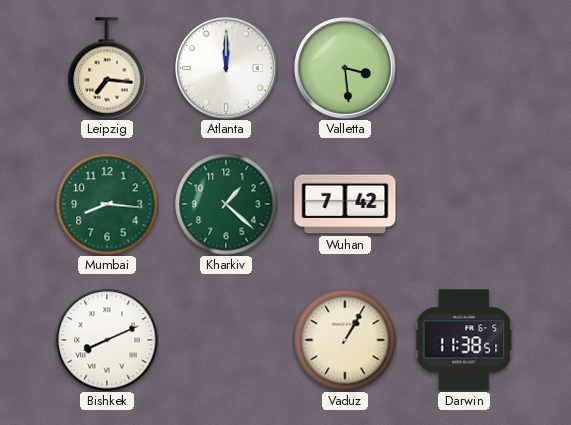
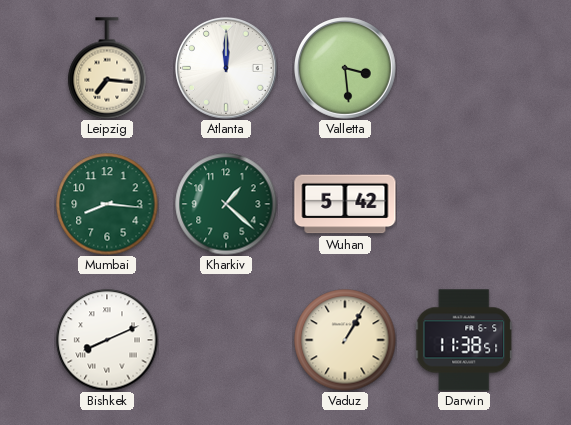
Wuhan: 7:42 -> 5:42 (345, 204)
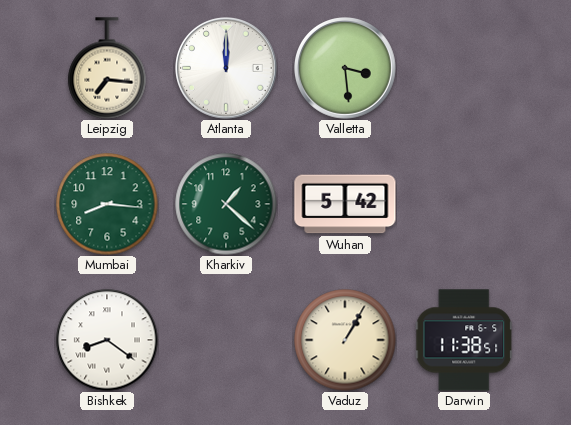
Bishkek: 8:11 -> 8:21 (107, 340)
